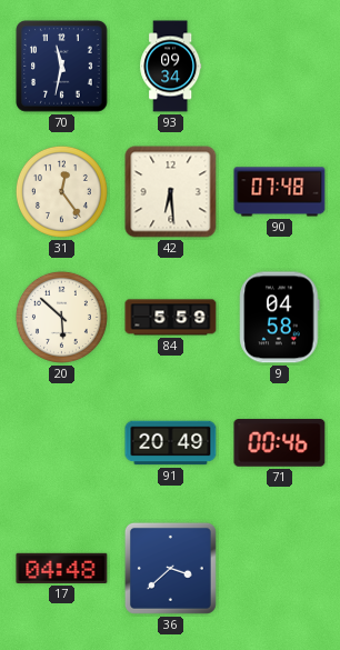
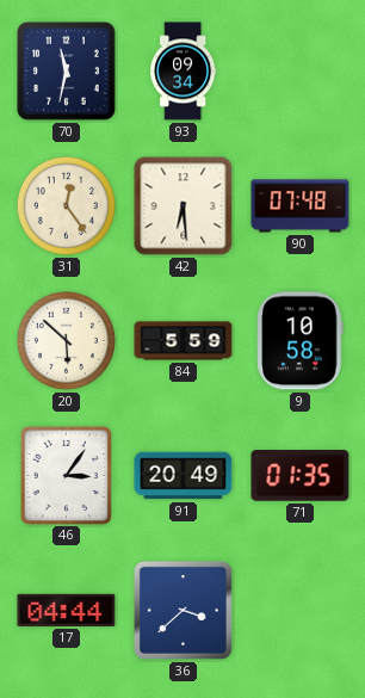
9: 04:58 -> 10:58 (301, 341)
46: none -> 3:06 (66, 475)
71: 00:46 -> 01:35 (301, 476)
17: 04:48 -> 04:44 (67, 610)
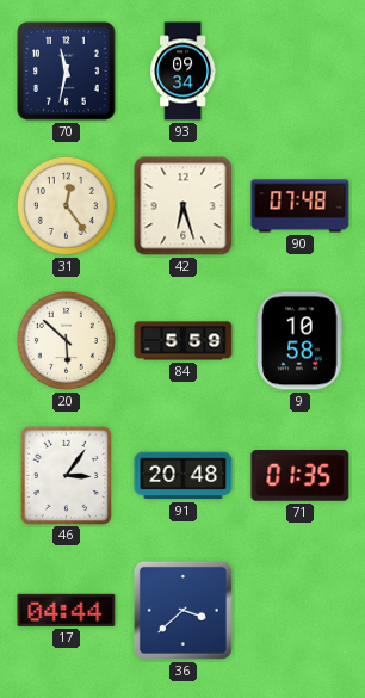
42: 6:29 -> 6:27 (184, 206)
91: 20:49 -> 20:48 (184, 476)
